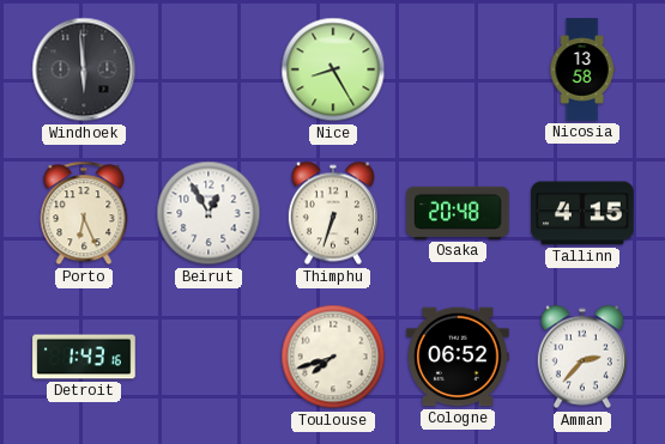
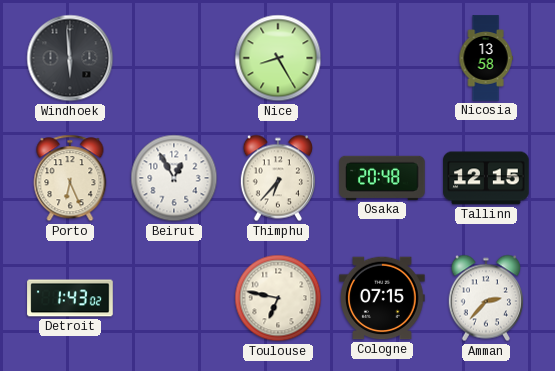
Thimphu: 6:33 -> 6:37 (278, 178)
Tallinn: 4:15 -> 12:15 (486, 178)
Detroit: 1:43:16 -> 1:43:02 (70, 298)
Toulouse: 7:42 -> 6:47 (278, 298)
Cologne: 06:52 -> 07:15 (382, 298)
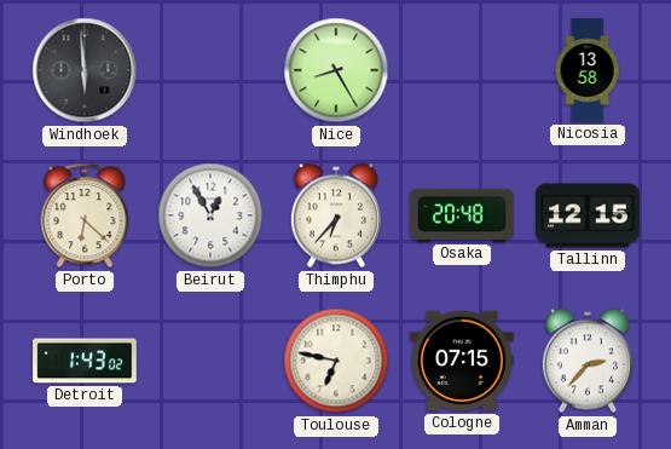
Porto: 6:26 -> 6:22 (85, 215)
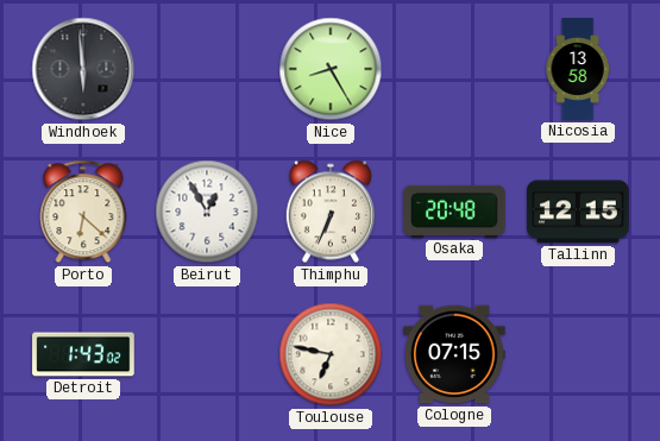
Thimphu: 6:37 -> 6:34 (331, 212)
Amman: 2:37 -> none (588, 361)
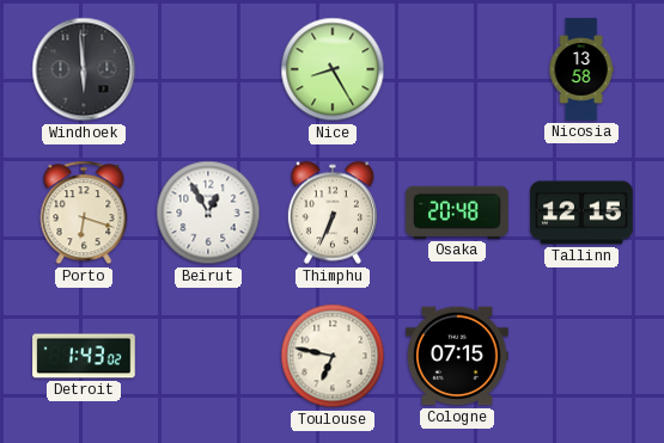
Porto: 6:22 -> 6:18 (84, 213)
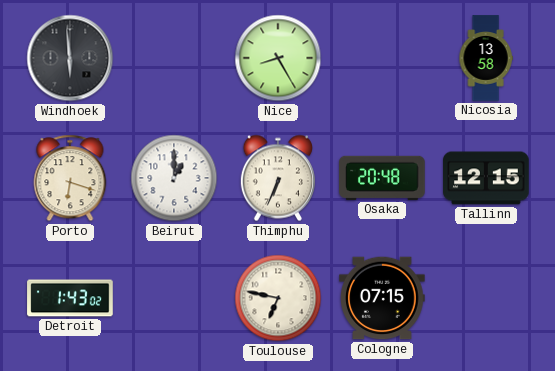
Beirut: 12:55 -> 1:00 (174, 178)
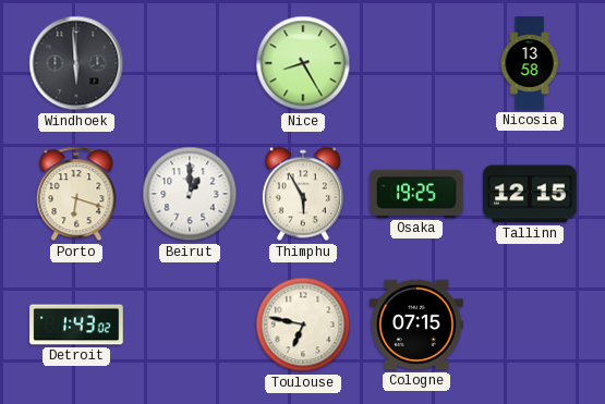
Thimphu: 6:34 -> 5:55 (303, 194)
Osaka: 20:48 -> 19:25 (416, 194)
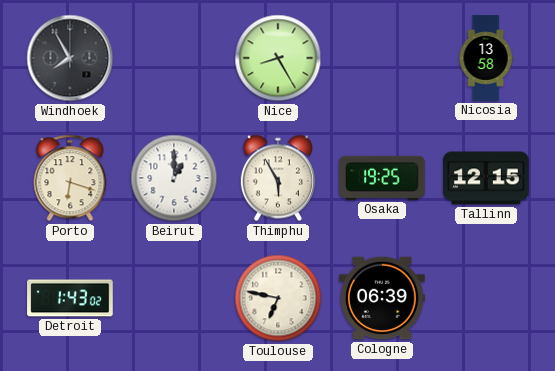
Windhoek: 5:59 -> 7:55 (70, 58)
Cologne: 07:15 -> 06:39 (382, 298)
